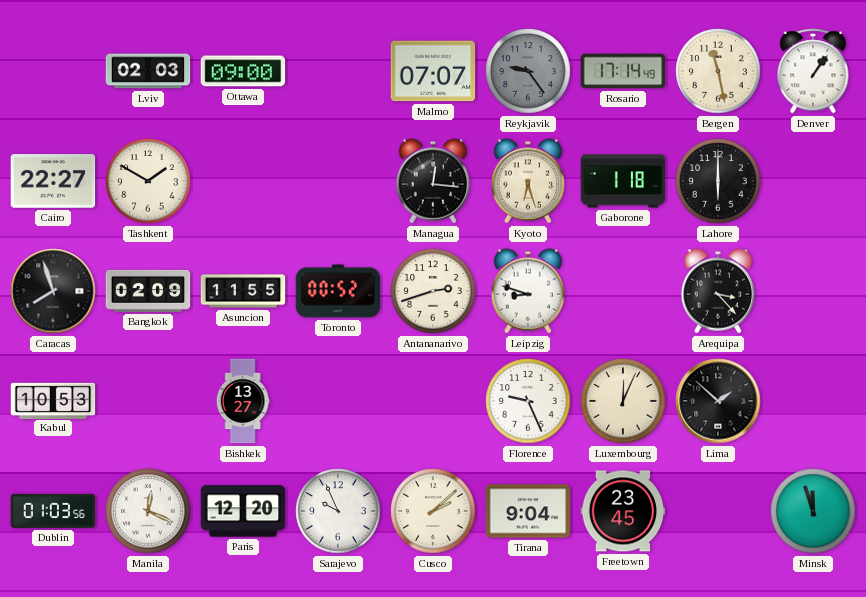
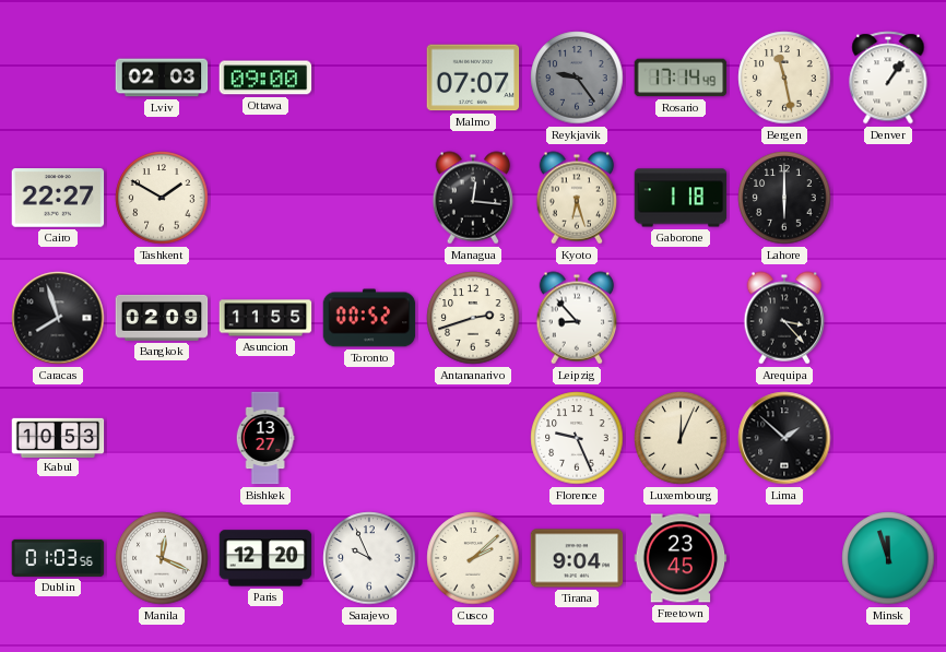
Leipzig: 8:48 -> 8:53 (577, 318)
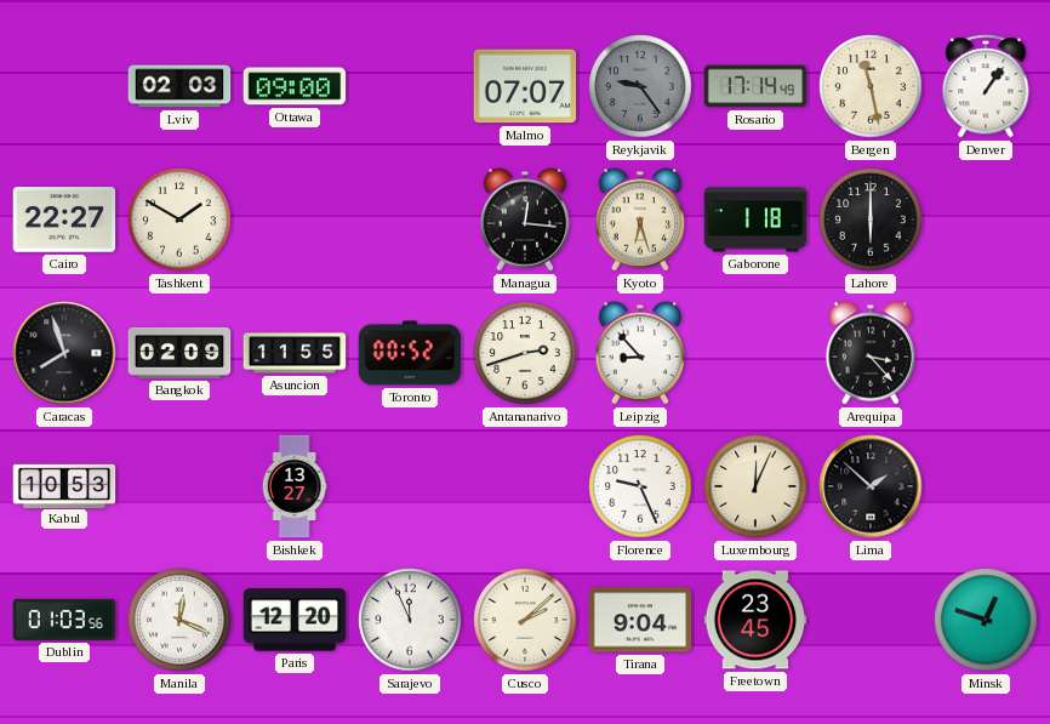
Sarajevo: 9:56 -> 11:56 (410, 620)
Minsk: 11:57 -> 12:48 (986, 620)
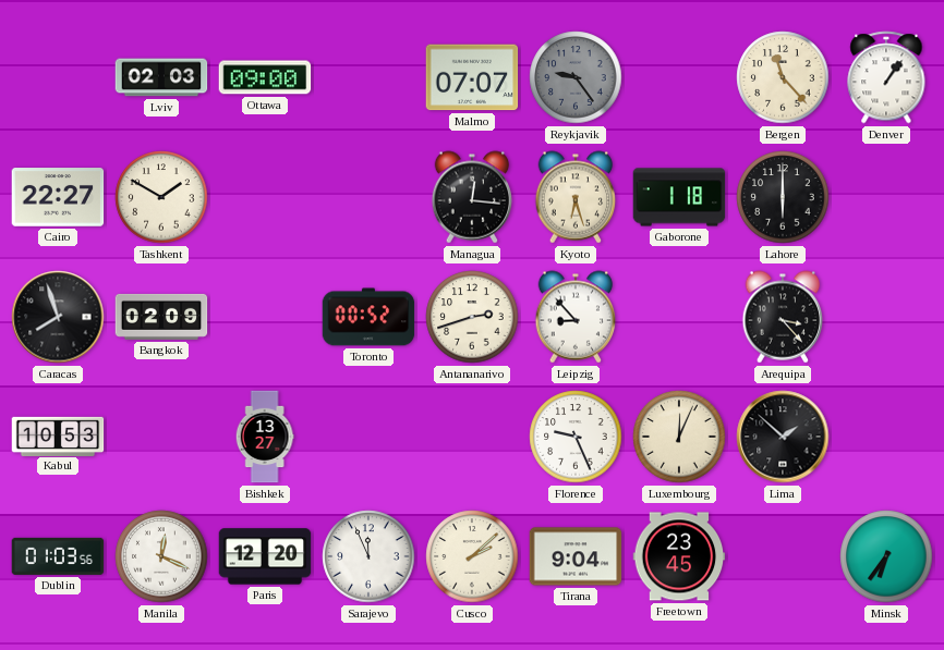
Rosario: 17:14 -> none (755, 86)
Bergen: 11:28 -> 11:23 (783, 77)
Asuncion: 11:55 -> none (295, 353)
Minsk: 12:48 -> 6:36 (886, 556)
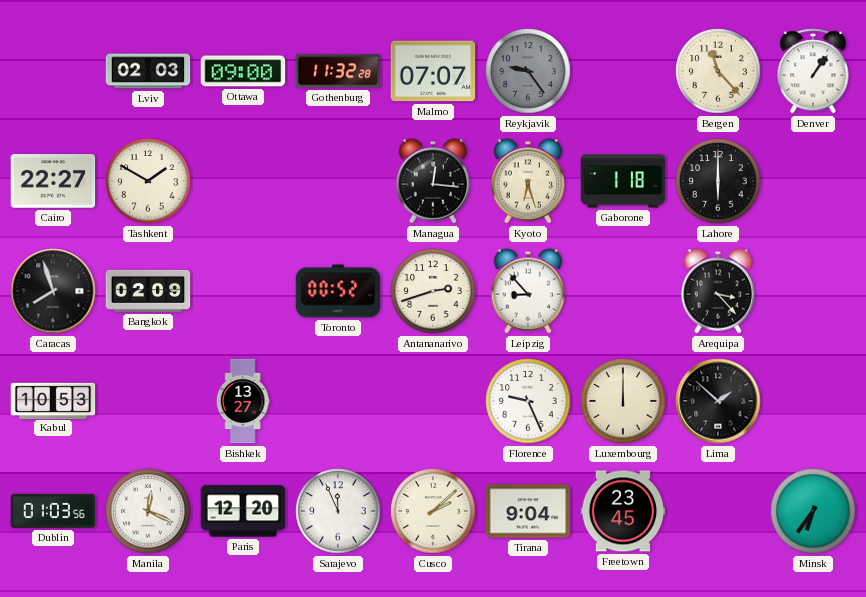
Gothenburg: none -> 11:32 (338, 71)
Luxembourg: 12:04 -> 12:00 (623, 401)
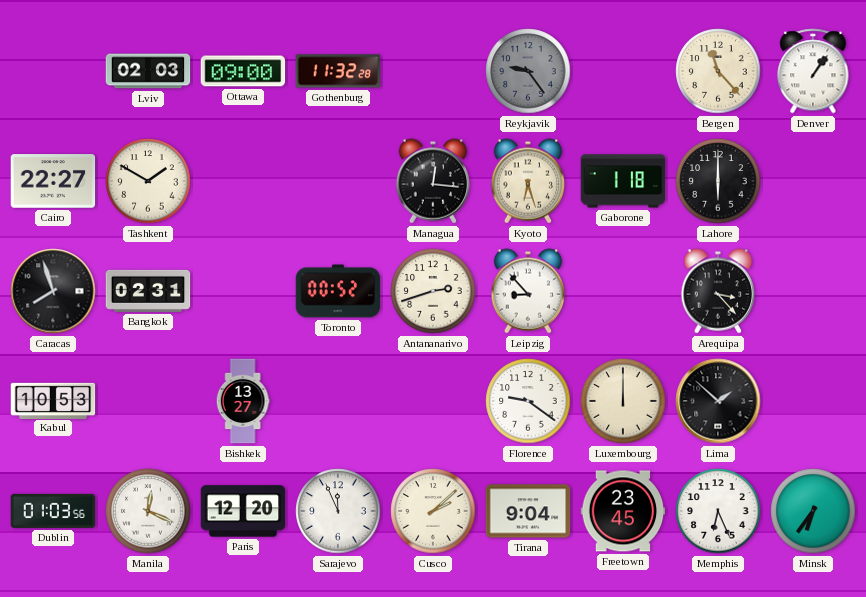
Malmo: 07:07 -> none (433, 71)
Bangkok: 02:09 -> 02:31 (148, 291)
Florence: 9:26 -> 9:21 (528, 401)
Memphis: none -> 6:26 (718, 511)
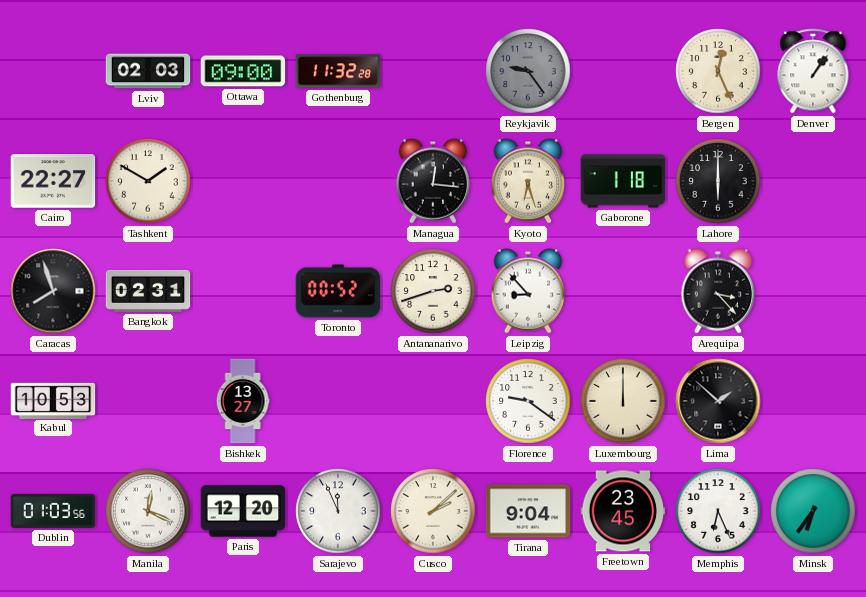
Bergen: 11:23 -> 12:26 (718, 71)
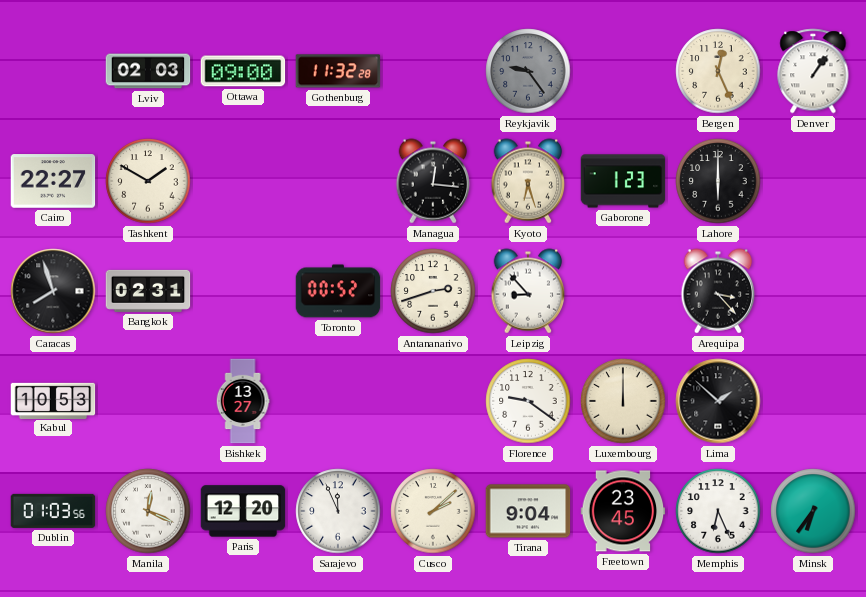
Gaborone: 1:18 -> 1:23 (623, 181)
